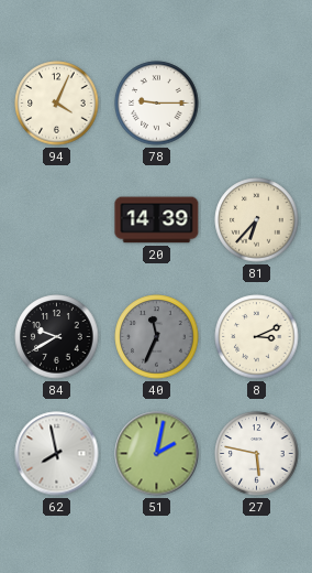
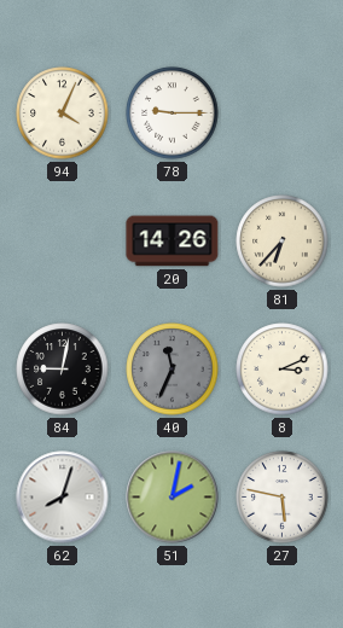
20: 14:39 -> 14:26 (173, 242)
84: 9:40 -> 9:02 (63, 370)
62: 7:58 -> 8:03 (63, 498)
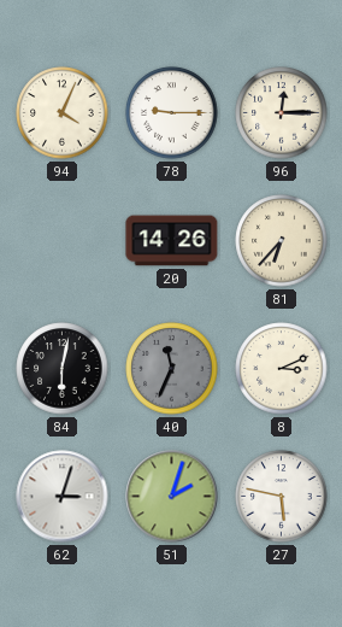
96: none -> 12:15 (282, 113)
84: 9:02 -> 6:02 (63, 369)
62: 8:03 -> 3:03 (63, 497)
51: 2:02 -> 2:03 (172, 497)
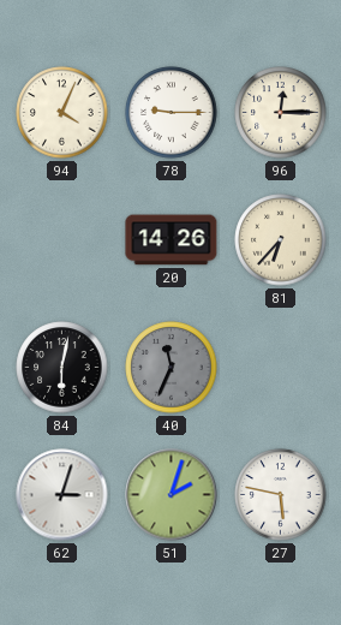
8: 3:11 -> none (282, 369)
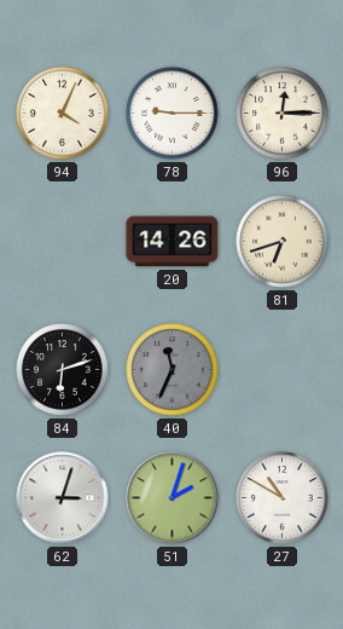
81: 6:37 -> 6:42 (283, 242)
84: 6:02 -> 6:12 (63, 370)
27: 5:47 -> 10:50 (283, 498)
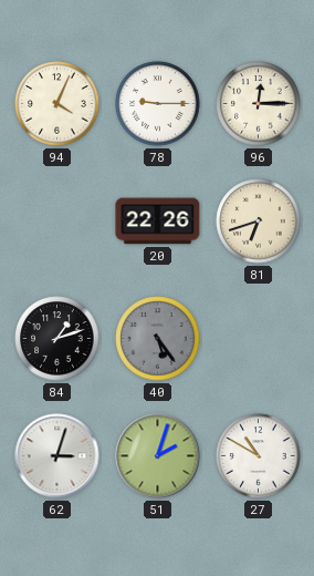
20: 14:26 -> 22:26 (158, 222)
84: 6:12 -> 1:12 (57, 339)
40: 11:34 -> 5:24 (158, 339)
